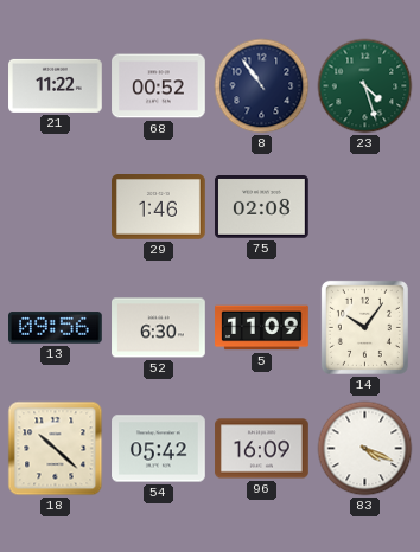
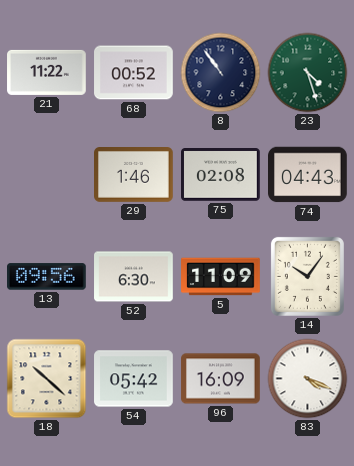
74: none -> 04:43 (308, 175)
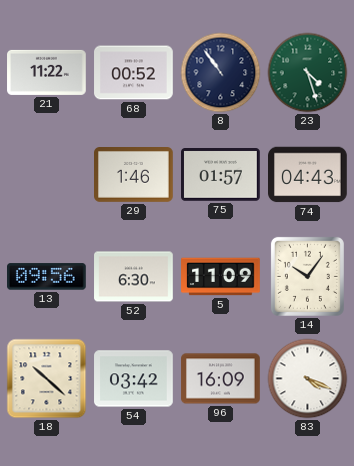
75: 02:08 -> 01:57 (221, 175)
54: 05:42 -> 03:42 (134, 379)
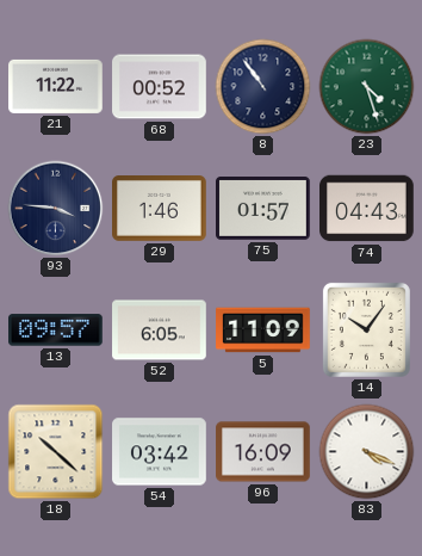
93: none -> 3:46 (56, 209)
13: 09:56 -> 09:57 (56, 330)
52: 6:30 -> 6:05 (160, 330)
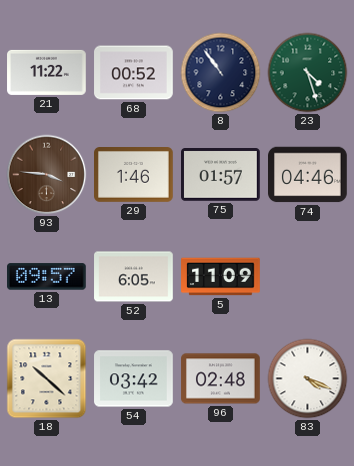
93 dial: navy -> brown (47, 175)
74: 04:43 -> 04:46 (308, 175)
14: 10:06 -> none (366, 329)
96: 16:09 -> 02:48 (221, 379)
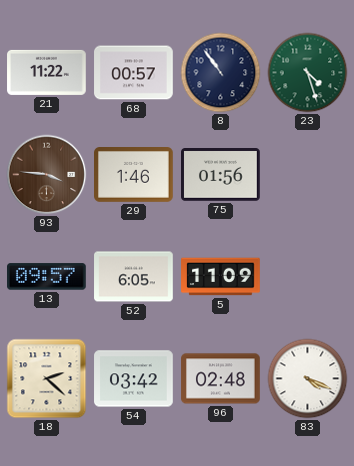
68: 00:52 -> 00:57 (134, 73)
75: 01:57 -> 01:56 (221, 175)
74: 04:46 -> none (308, 175)
18: 10:22 -> 2:22 (47, 379)
